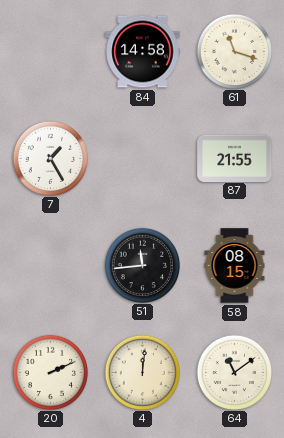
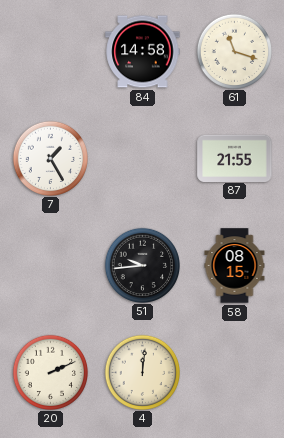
51: 11:44 -> 9:44 (142, 265)
64: 11:09 -> none (234, 372)
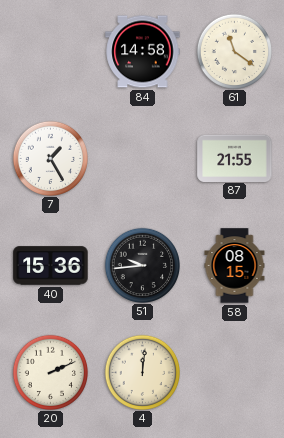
61: 11:18 -> 11:21 (234, 51)
40: none -> 15:36 (51, 266)
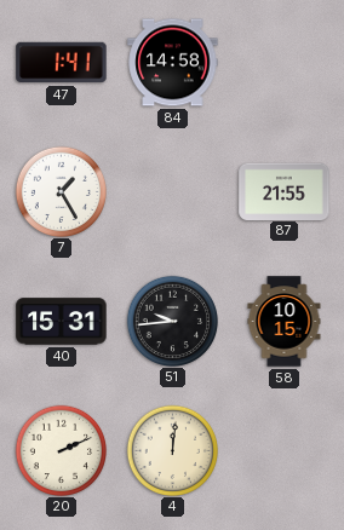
47: none -> 1:41 (62, 63)
61: 11:21 -> none (234, 51)
40: 15:36 -> 15:31 (62, 322)
58: 08:15 -> 10:15 (285, 322)
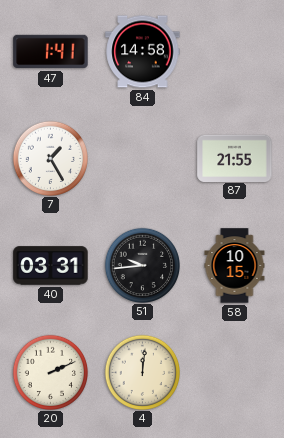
40: 15:31 -> 03:31 (51, 266)
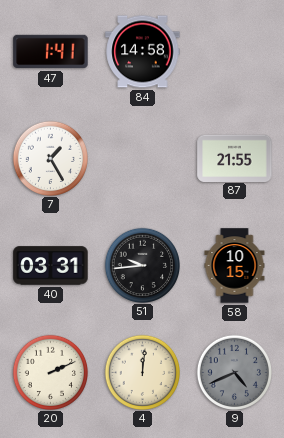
9: none -> 4:41 (234, 372)
